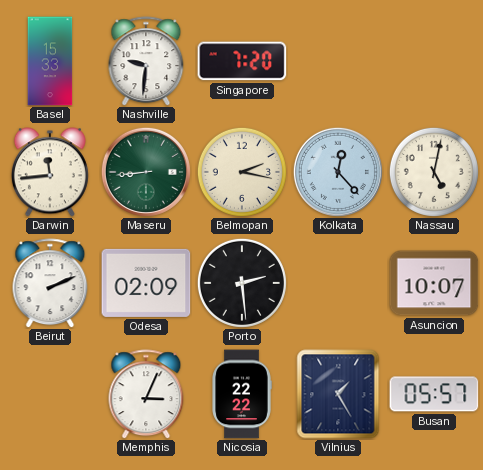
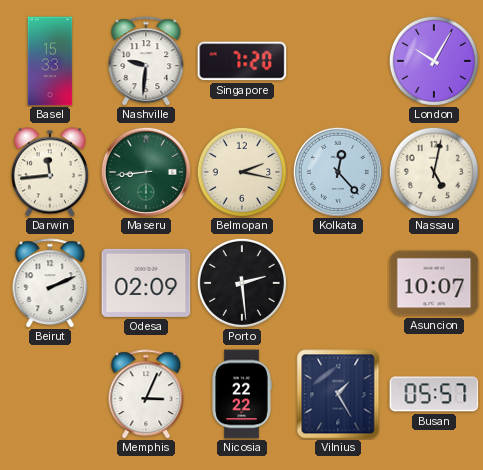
London: none -> 10:05 (434, 61)
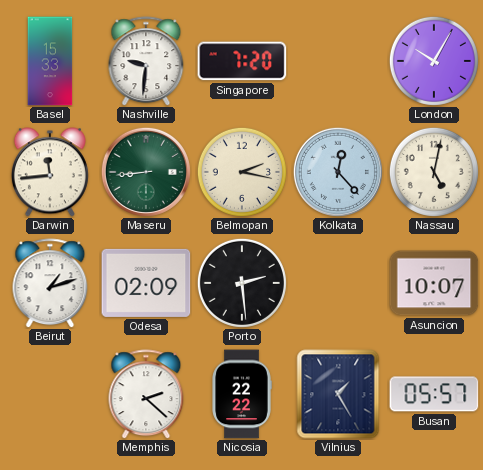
Beirut: 2:11 -> 1:12 (50, 283)
Memphis: 3:04 -> 2:22 (146, 394)
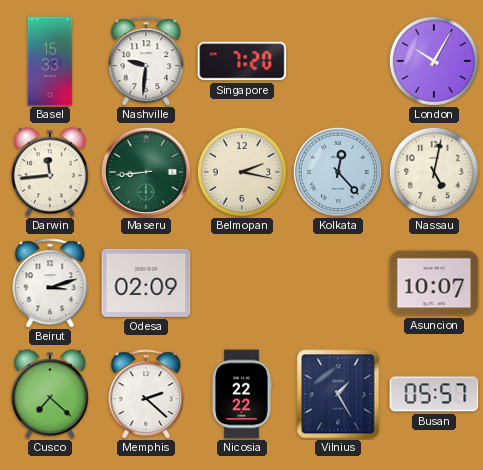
Beirut: 1:12 -> 3:12 (50, 283)
Porto: 2:29 -> none (242, 283)
Cusco: none -> 7:22 (50, 394)
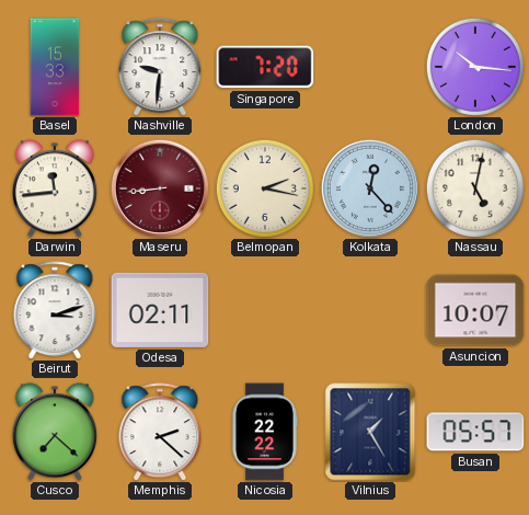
London: 10:05 -> 10:16 (475, 67)
Maseru dial: green -> burgundy (160, 188)
Odesa: 02:09 -> 02:11 (160, 310)
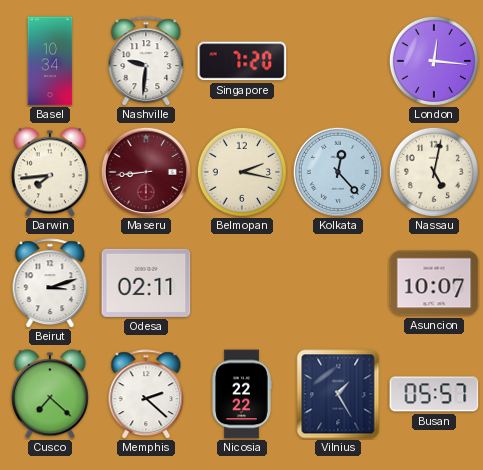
Basel: 15:33 -> 10:34 (50, 61)
London: 10:16 -> 12:16 (434, 61)
Darwin: 11:44 -> 7:44 (50, 172)
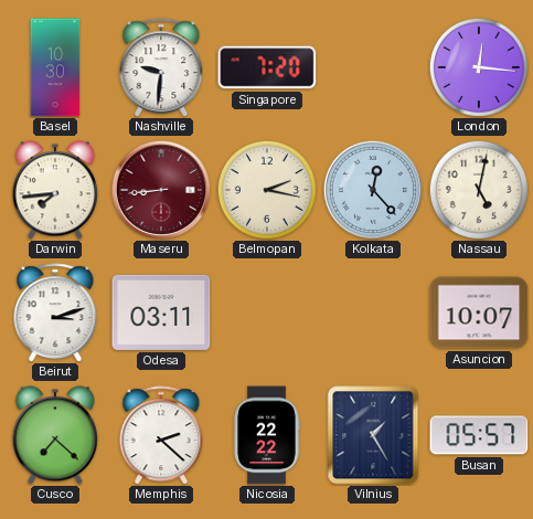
Basel: 10:34 -> 10:30 (55, 67)
Odesa: 02:11 -> 03:11 (161, 313)
